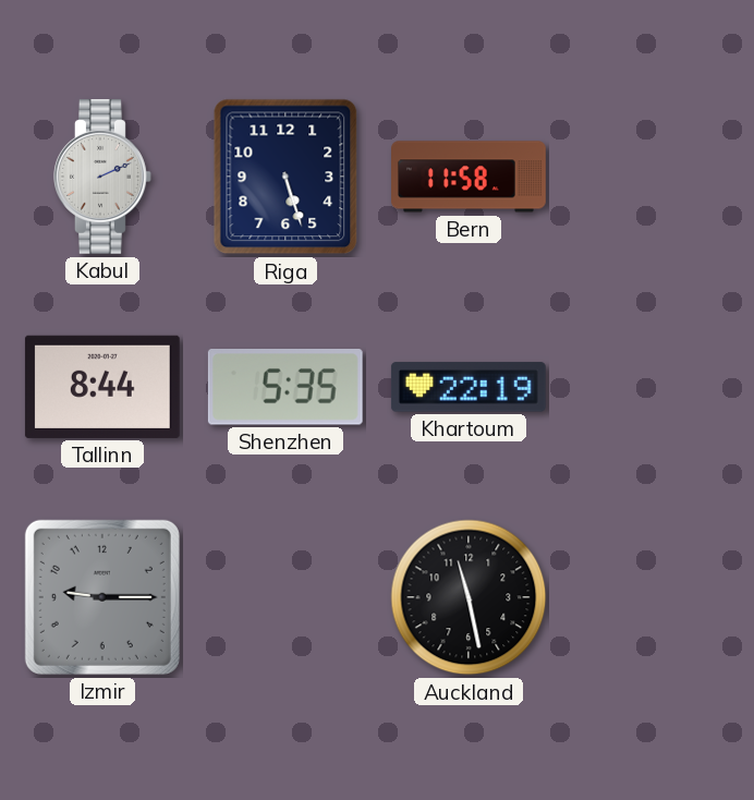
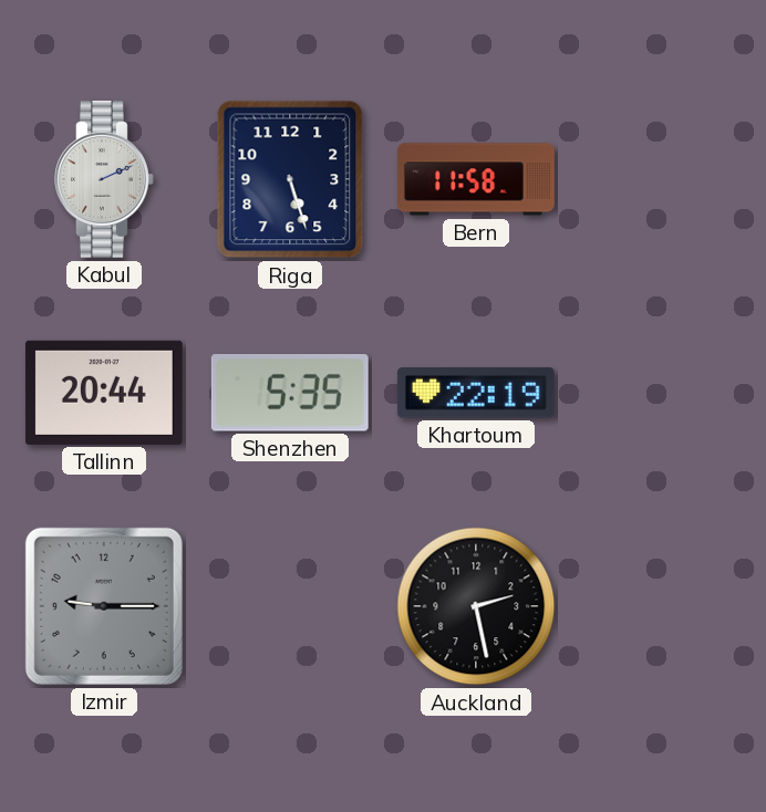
Tallinn: 8:44 -> 20:44 (104, 393)
Auckland: 11:28 -> 2:28 (476, 606)
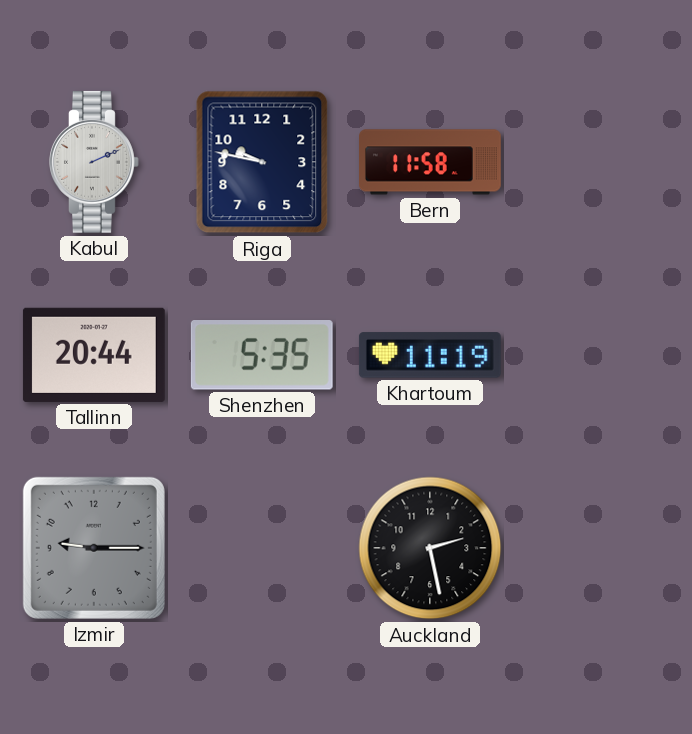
Riga: 5:27 -> 9:47 (262, 162)
Khartoum: 22:19 -> 11:19 (430, 355)
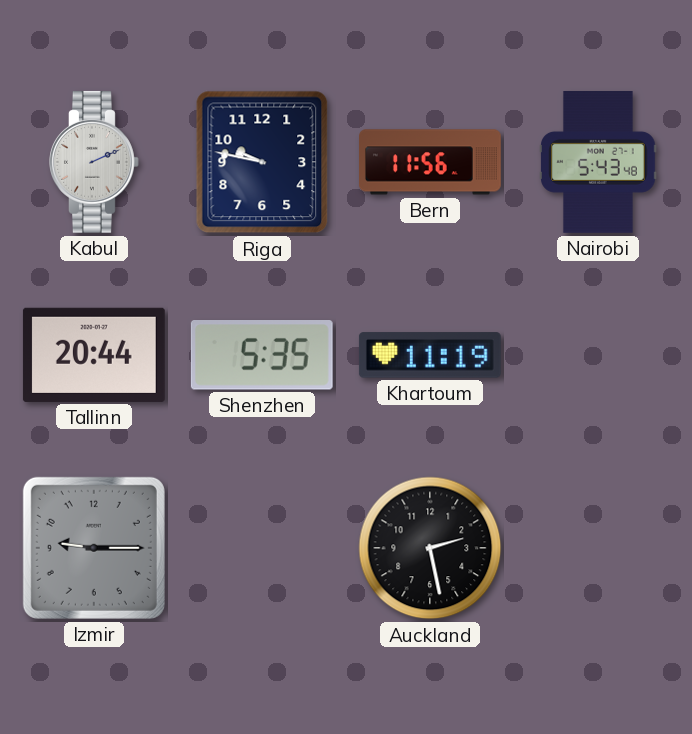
Bern: 11:58 -> 11:56 (431, 162)
Nairobi: none -> 5:43 (598, 163)
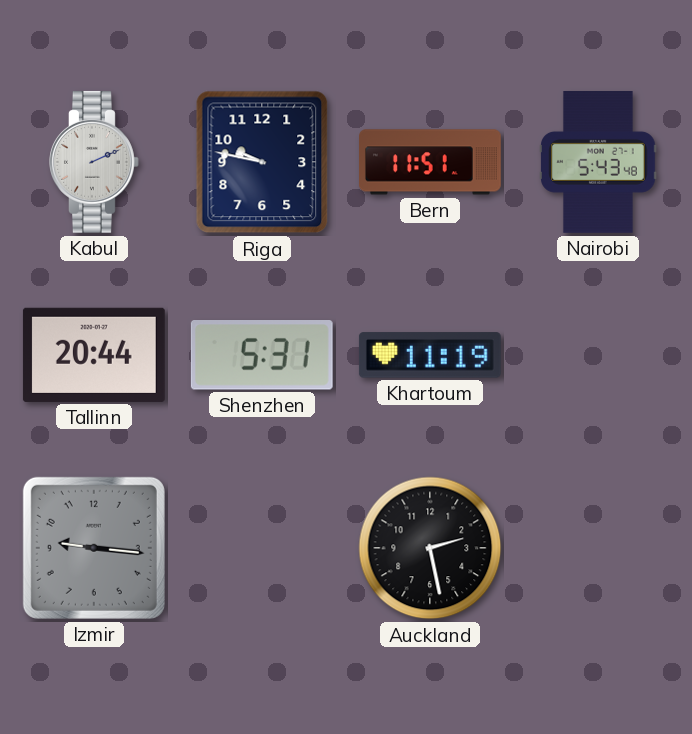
Bern: 11:56 -> 11:51 (431, 162)
Shenzhen: 5:35 -> 5:31 (262, 355)
Izmir: 9:15 -> 9:16 (94, 548)
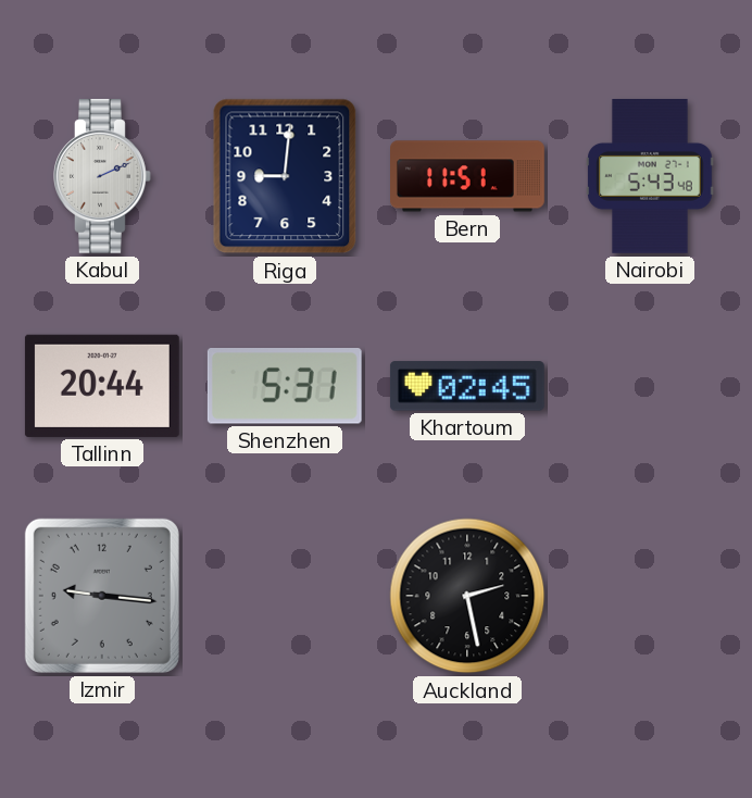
Riga: 9:47 -> 9:01 (285, 176)
Khartoum: 11:19 -> 02:45 (467, 386)
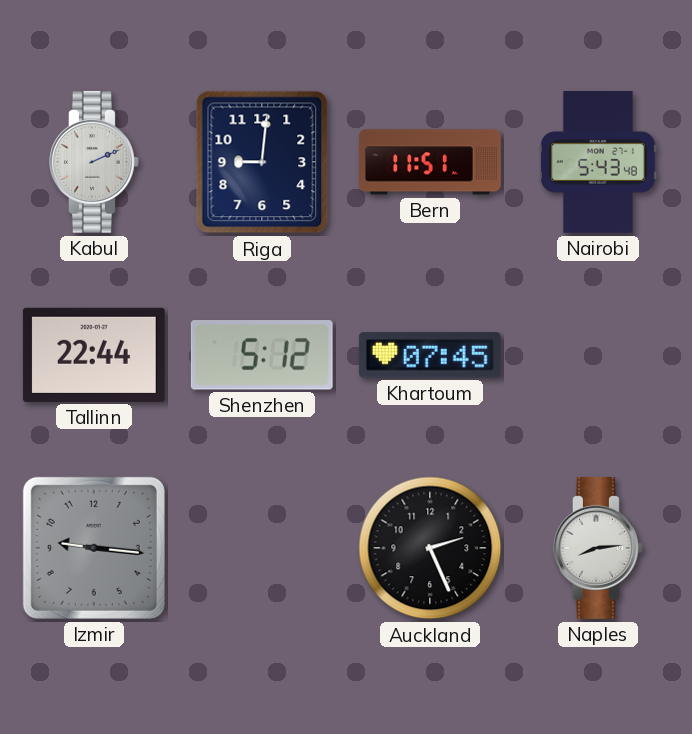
Tallinn: 20:44 -> 22:44 (94, 355)
Shenzhen: 5:31 -> 5:12 (262, 355)
Khartoum: 02:45 -> 07:45 (430, 355)
Auckland: 2:28 -> 2:26 (430, 548)
Naples: none -> 8:14 (599, 548)
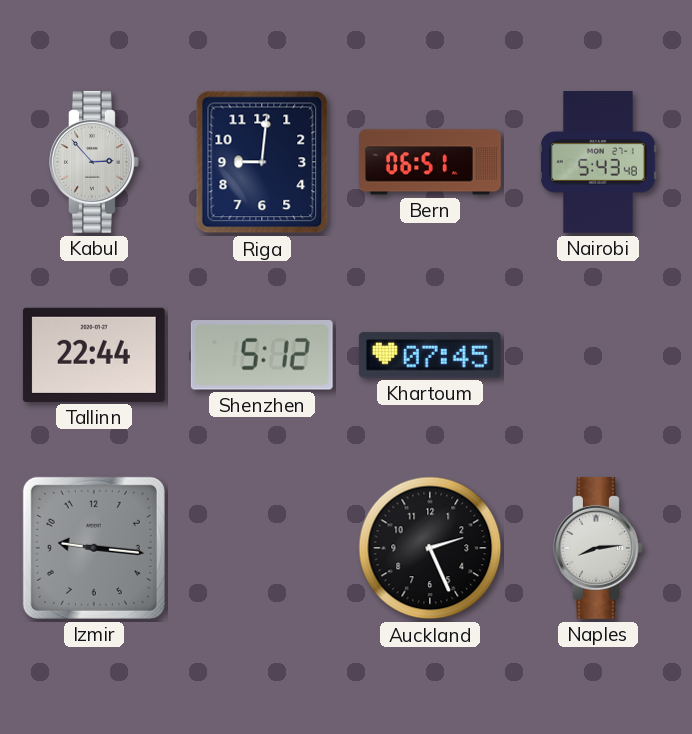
Kabul: 2:11 -> 2:53 (95, 162)
Bern: 11:51 -> 06:51 (431, 162)
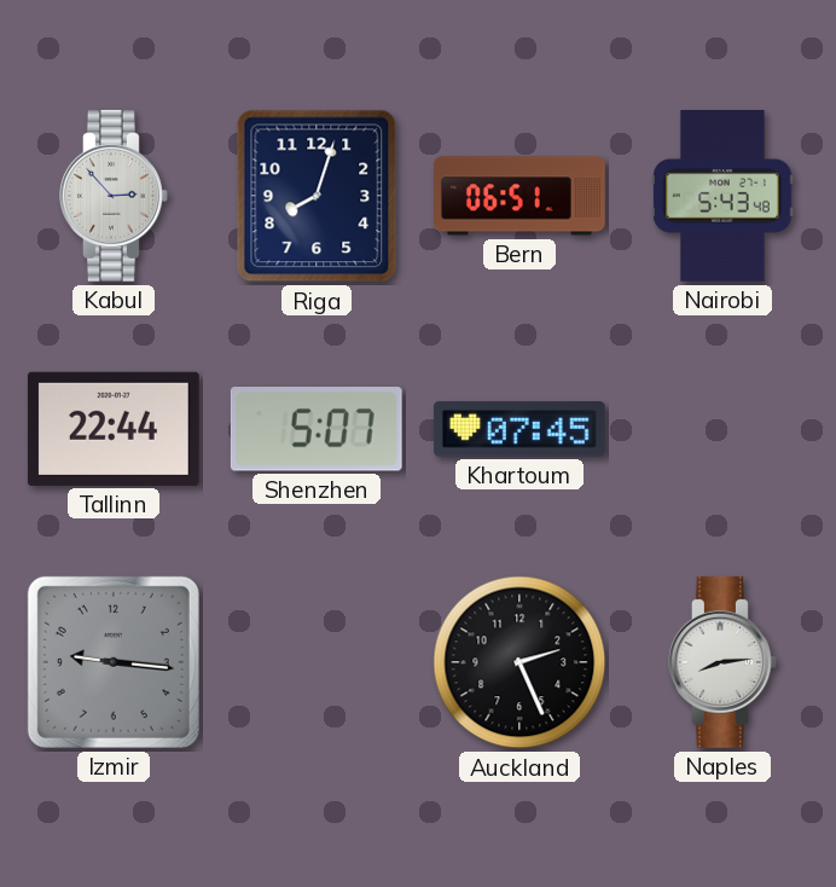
Riga: 9:01 -> 8:03 (317, 196)
Shenzhen: 5:12 -> 5:07 (317, 429)
